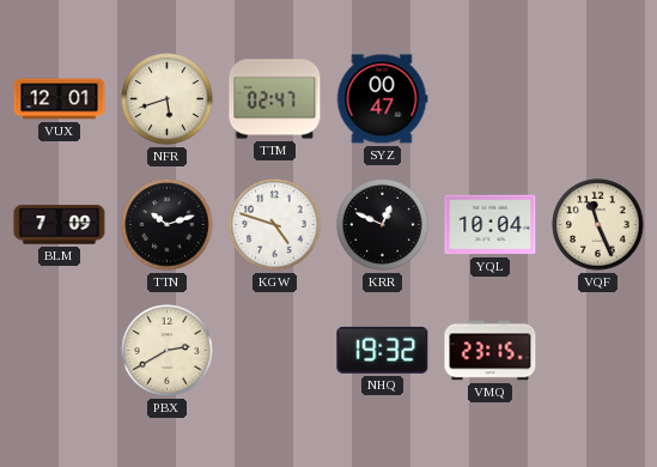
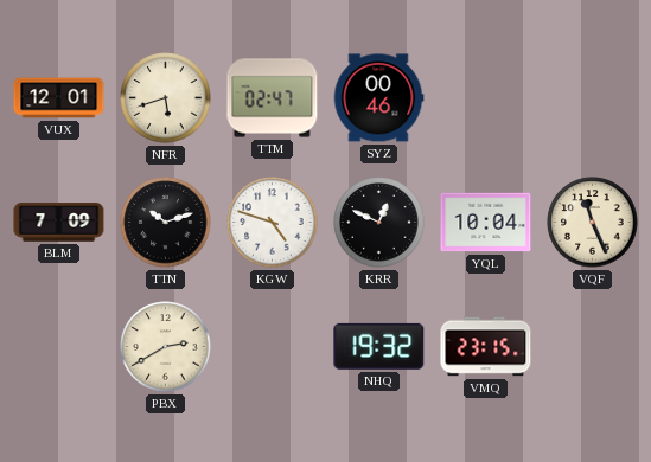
SYZ: 00:47 -> 00:46 (378, 98)
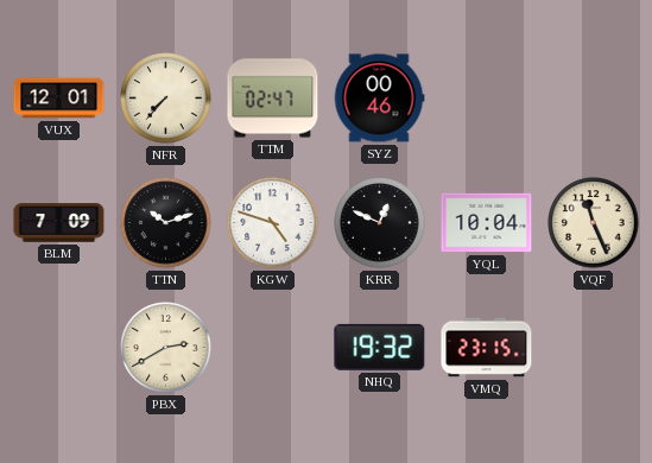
NFR: 5:42 -> 7:37 (166, 99)
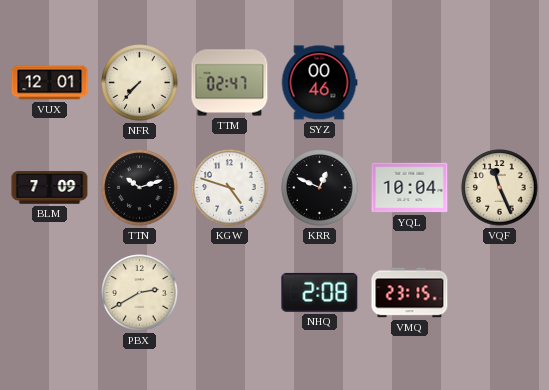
NHQ: 19:32 -> 2:08 (320, 292)
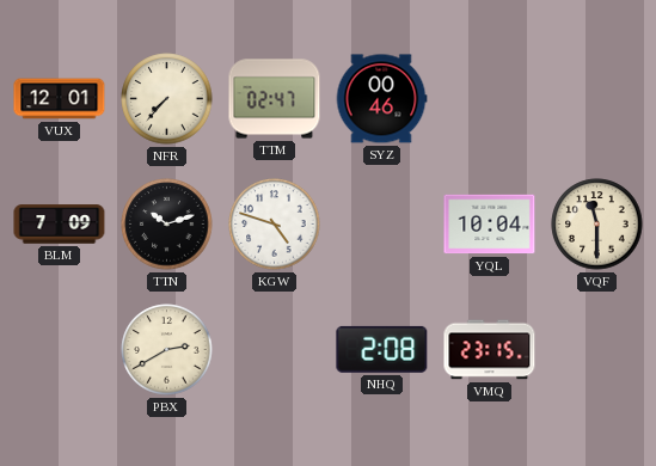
KRR: 12:49 -> none (320, 188)
VQF: 11:26 -> 11:30 (597, 225)
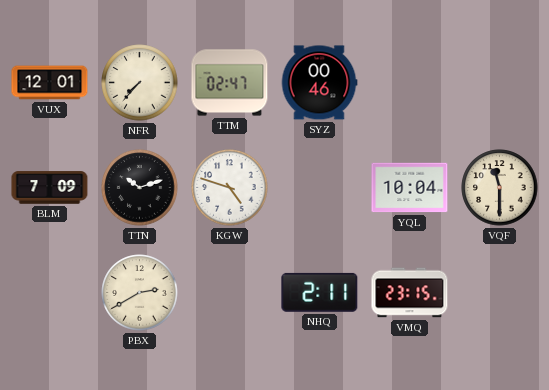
NHQ: 2:08 -> 2:11 (320, 292)
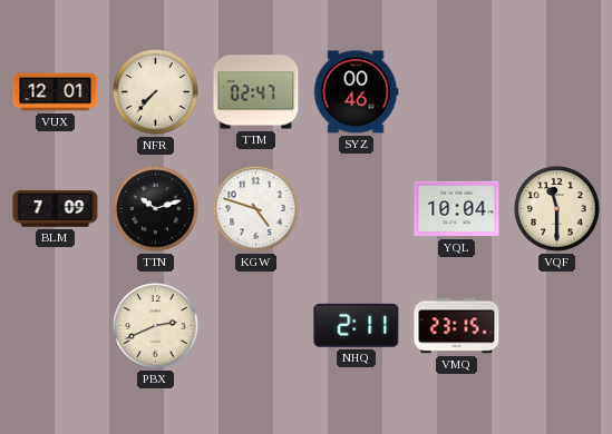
PBX: 2:40 -> 2:41 (156, 326)
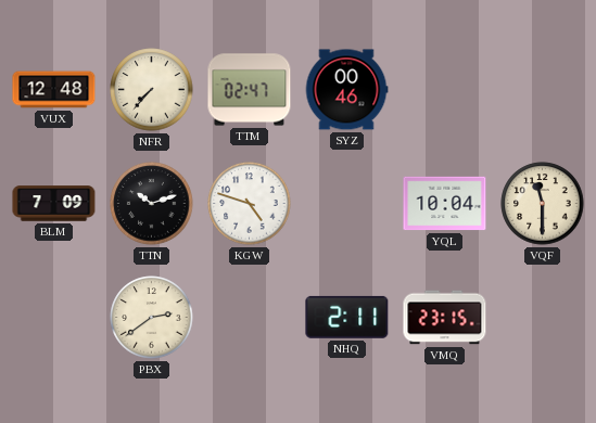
VUX: 12:01 -> 12:48 (54, 90)
PBX: 2:41 -> 2:39 (152, 318)
